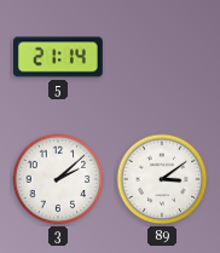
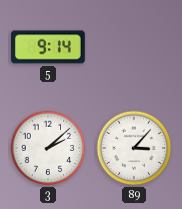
5: 21:14 -> 9:14 (48, 47)
89: 3:09 -> 3:07 (134, 148)
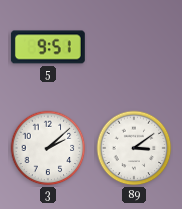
5: 9:14 -> 9:51 (48, 47)
89: 3:07 -> 3:09 (134, 148)
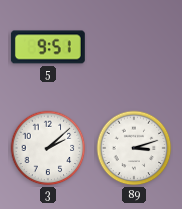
89: 3:09 -> 3:12 (134, 148)
